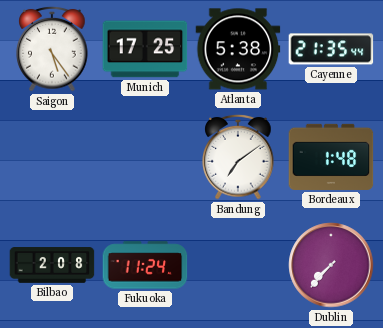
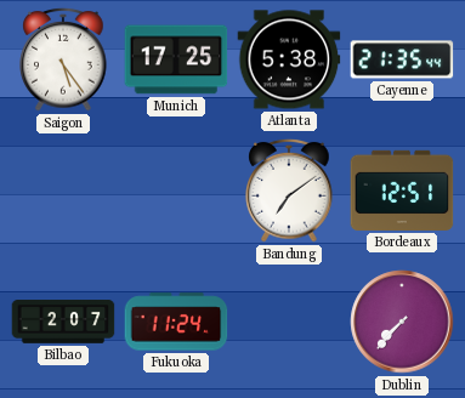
Bordeaux: 1:48 -> 12:51 (402, 191)
Bilbao: 2:08 -> 2:07 (63, 322)
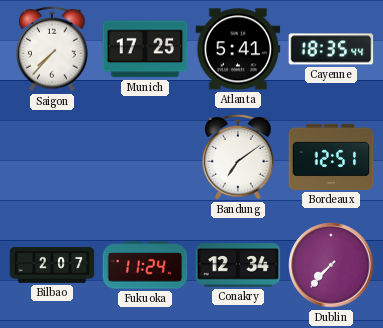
Saigon: 5:24 -> 7:37 (52, 49)
Atlanta: 5:38 -> 5:41 (238, 49)
Cayenne: 21:35 -> 18:35 (331, 49)
Conakry: none -> 12:34 (238, 265)
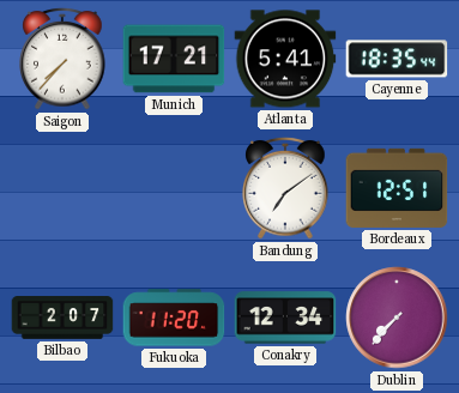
Munich: 17:25 -> 17:21 (174, 59)
Fukuoka: 11:24 -> 11:20 (174, 318)
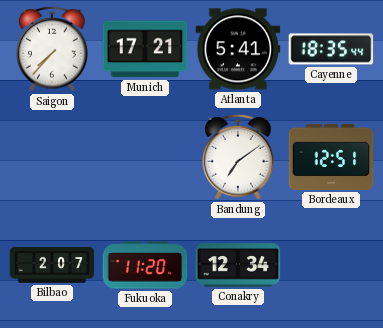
Dublin: 7:37 -> none (397, 318)
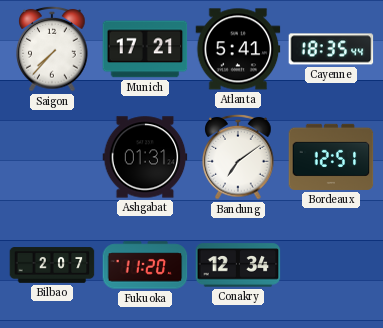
Ashgabat: none -> 01:31 (145, 157)
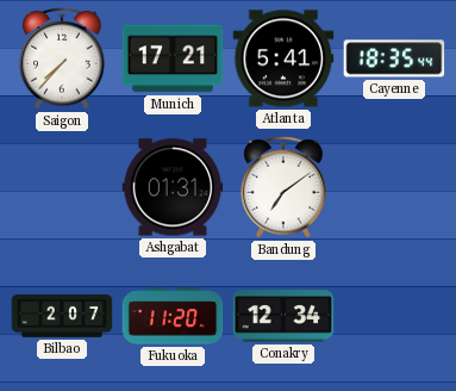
Bordeaux: 12:51 -> none (331, 157)
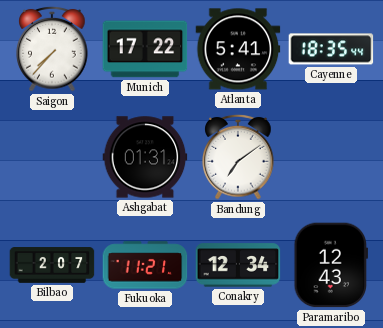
Munich: 17:21 -> 17:22 (145, 49)
Fukuoka: 11:20 -> 11:21 (145, 265)
Paramaribo: none -> 12:43 (330, 265)
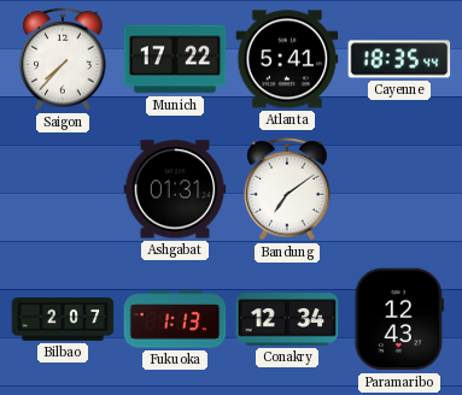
Fukuoka: 11:21 -> 1:13 (175, 319)
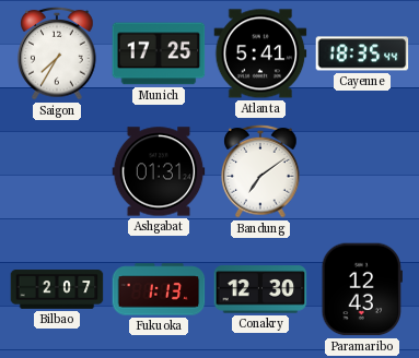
Saigon: 7:37 -> 7:35 (57, 53)
Munich: 17:22 -> 17:25 (159, 53)
Conakry: 12:34 -> 12:30 (260, 289)
